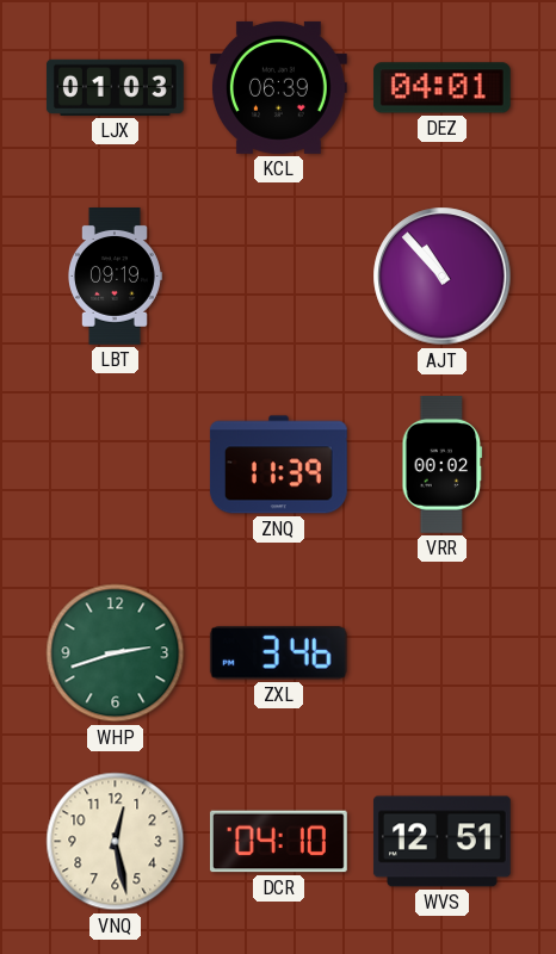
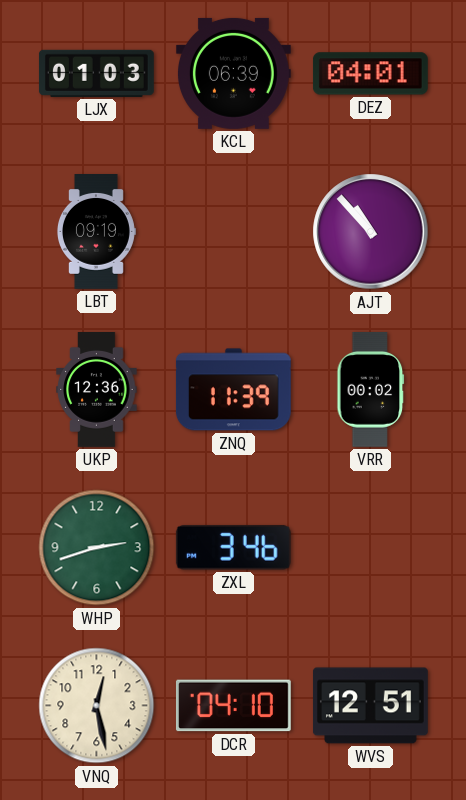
UKP: none -> 12:36 (97, 390)
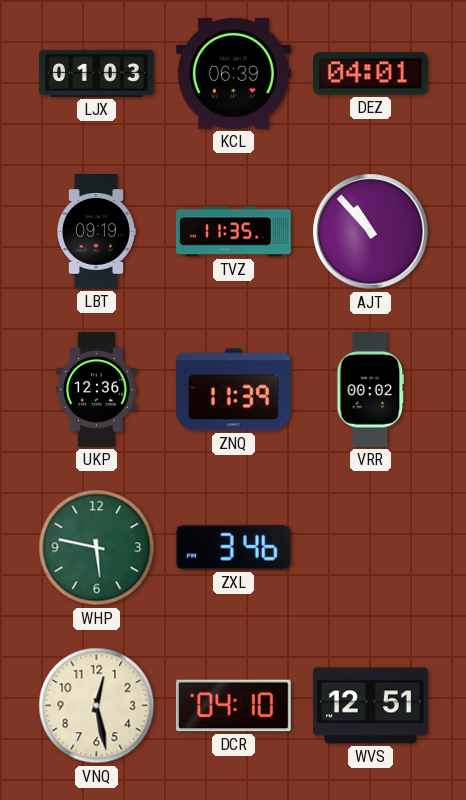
TVZ: none -> 11:35 (234, 232)
WHP: 2:42 -> 5:47 (97, 548)
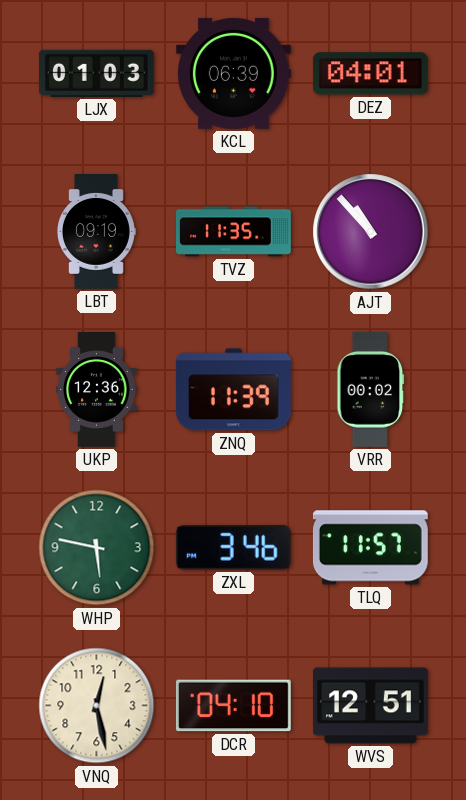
TLQ: none -> 11:57 (370, 548)
